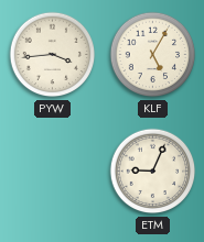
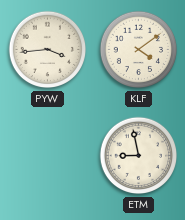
KLF: 5:05 -> 4:09 (139, 50)
ETM: 9:04 -> 8:58 (139, 156)
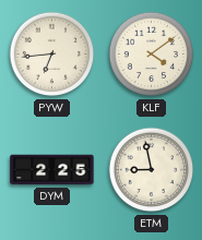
PYW: 3:44 -> 6:44 (52, 55)
DYM: none -> 2:25 (52, 170)
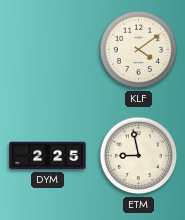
PYW: 6:44 -> none (52, 55)
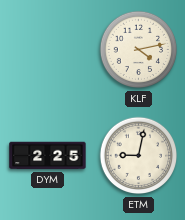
KLF: 4:09 -> 4:13 (139, 50)
ETM: 8:58 -> 9:02 (139, 156)
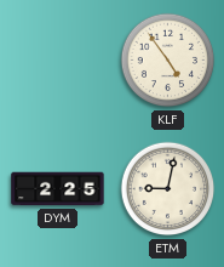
KLF: 4:13 -> 4:54 (168, 61)
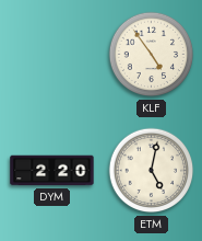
DYM: 2:25 -> 2:20 (52, 171)
ETM: 9:02 -> 5:02 (152, 171)
